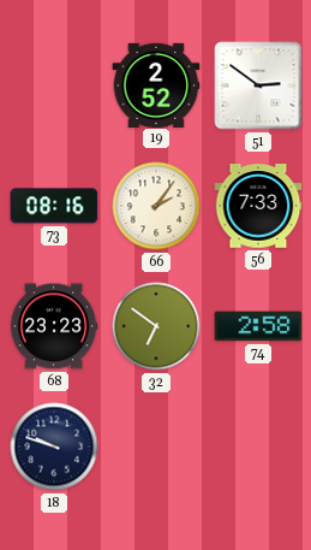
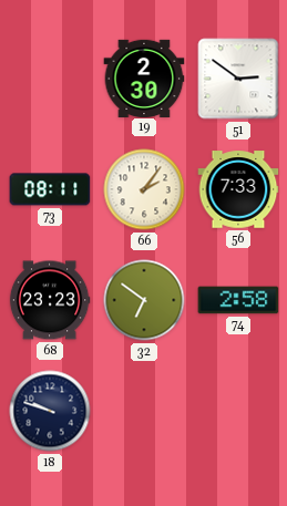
19: 2:52 -> 2:30 (144, 78)
73: 08:16 -> 08:11 (50, 189)
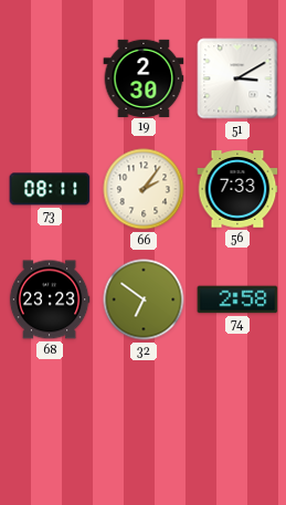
51: 2:51 -> 3:10 (237, 78)
18: 9:48 -> none (50, 411)
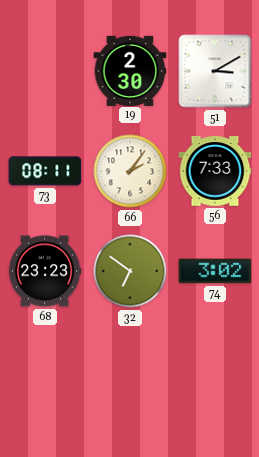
74: 2:58 -> 3:02 (215, 271)
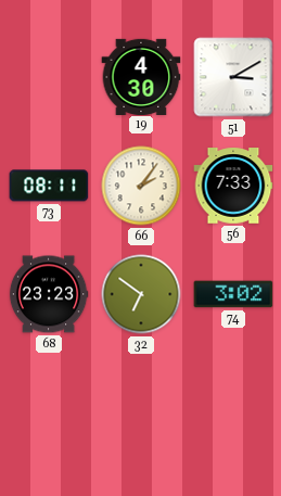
19: 2:30 -> 4:30 (141, 76)
